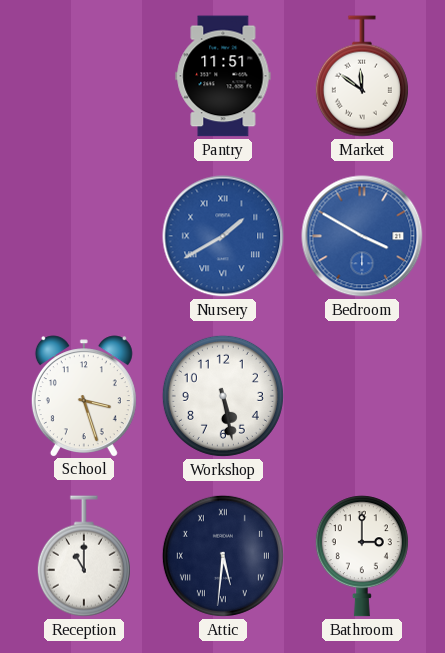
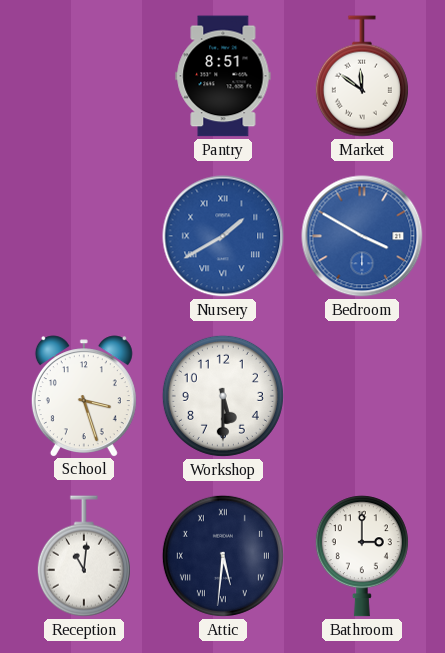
Pantry: 11:51 -> 8:51 (223, 76)
Workshop: 5:28 -> 5:30 (223, 396)
Reception: 11:00 -> 11:01 (84, 556)
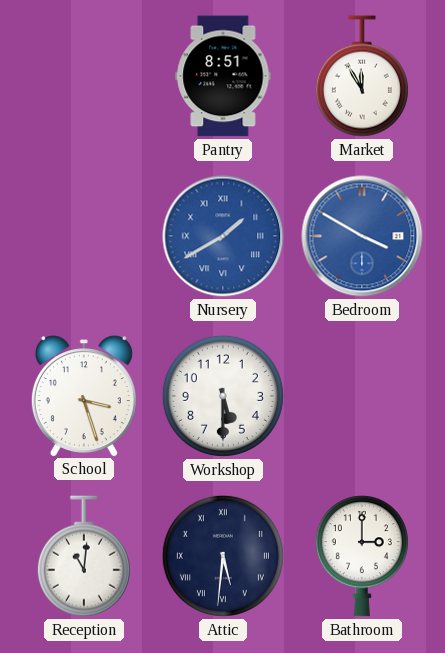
Market: 11:51 -> 11:55 (362, 76)
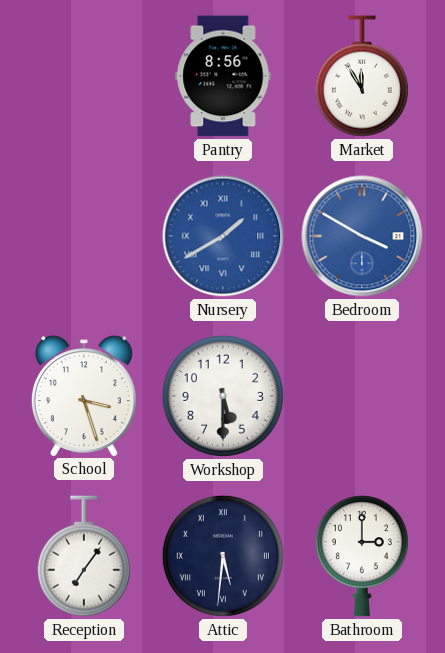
Pantry: 8:51 -> 8:56 (223, 76)
Reception: 11:01 -> 7:06 (84, 556)
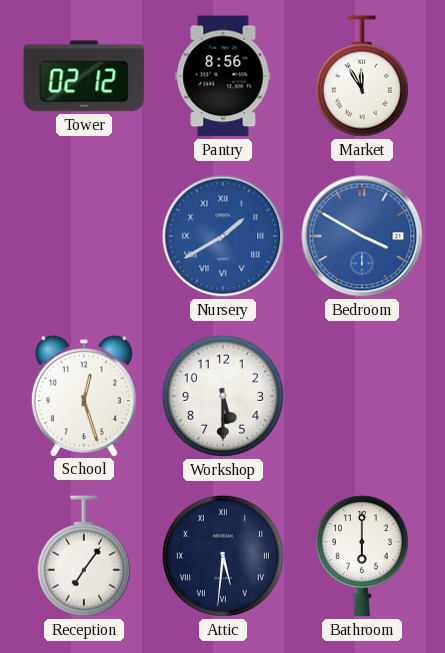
Tower: none -> 02:12 (84, 76)
School: 3:27 -> 12:27 (84, 396)
Bathroom: 3:00 -> 6:00 (362, 556)
